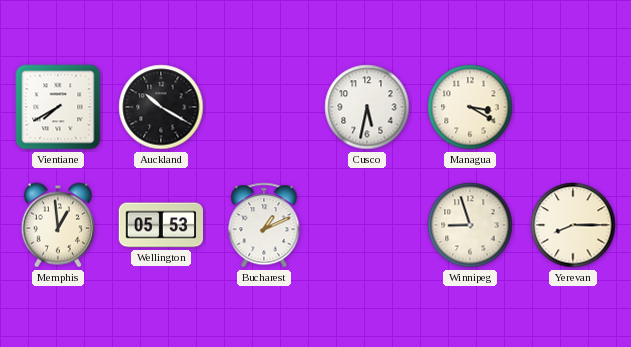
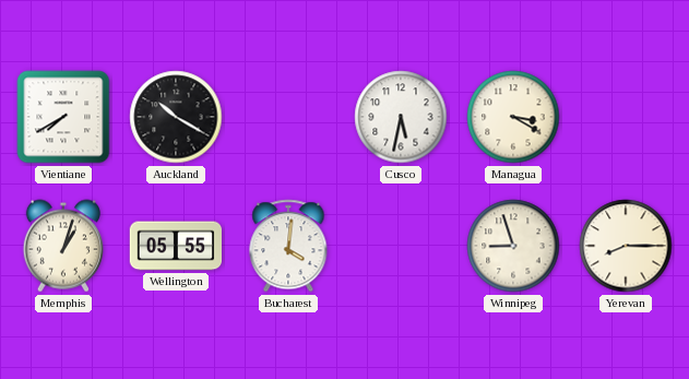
Memphis: 12:59 -> 1:03 (62, 246)
Wellington: 05:53 -> 05:55 (175, 246)
Bucharest: 1:11 -> 4:01 (288, 246)
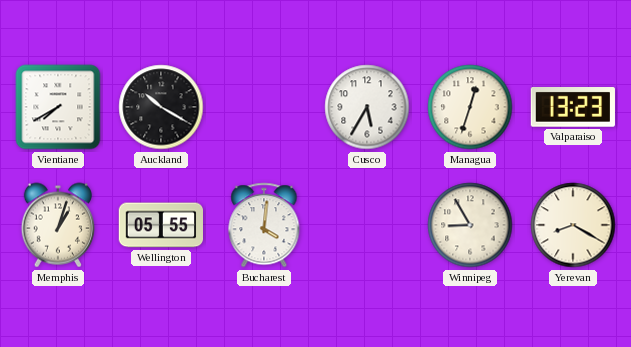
Cusco: 5:32 -> 5:35 (367, 107)
Managua: 3:20 -> 12:33 (470, 107)
Valparaiso: none -> 13:23 (573, 107)
Winnipeg: 8:57 -> 8:55 (470, 225)
Yerevan: 8:15 -> 8:20 (573, 225)
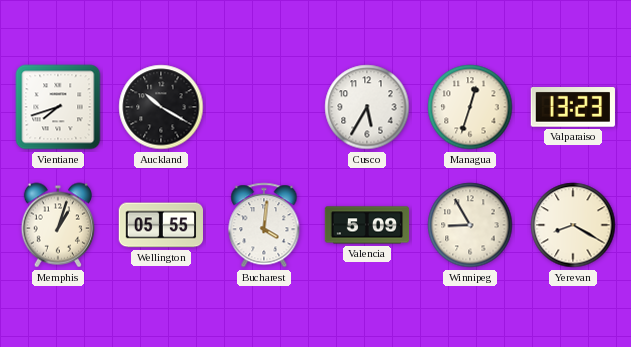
Vientiane: 7:40 -> 7:42 (58, 107)
Valencia: none -> 5:09 (367, 225)
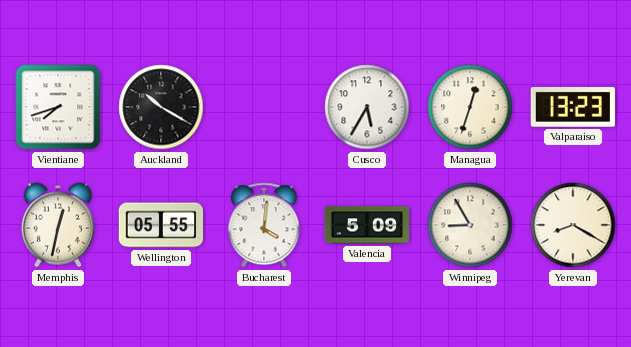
Memphis: 1:03 -> 12:32 (57, 225)
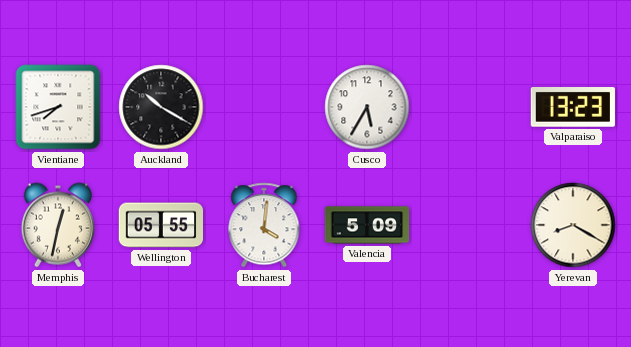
Managua: 12:33 -> none (470, 107)
Winnipeg: 8:55 -> none (470, 225)
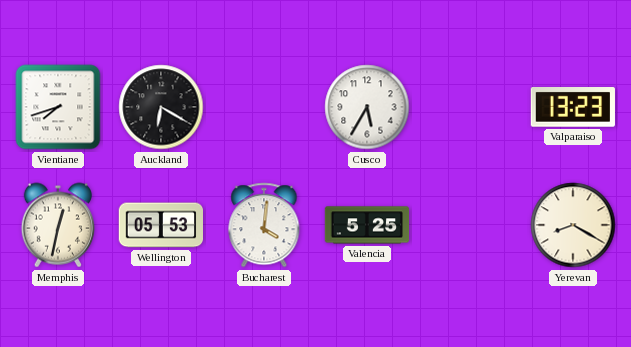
Auckland: 10:20 -> 6:20 (161, 107)
Wellington: 05:55 -> 05:53 (160, 225)
Valencia: 5:09 -> 5:25 (367, 225)
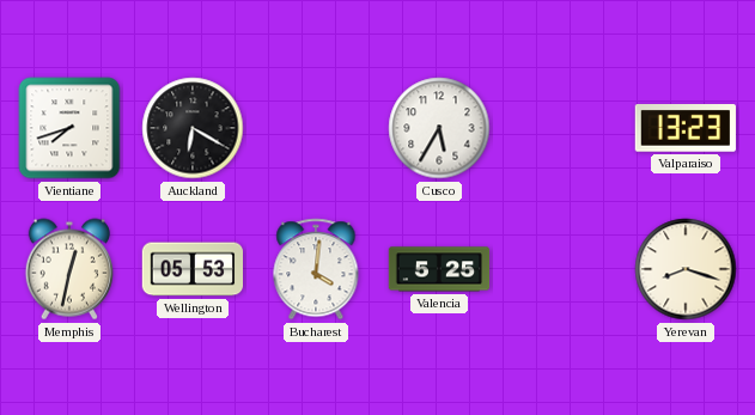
Yerevan: 8:20 -> 8:18 (686, 269)
